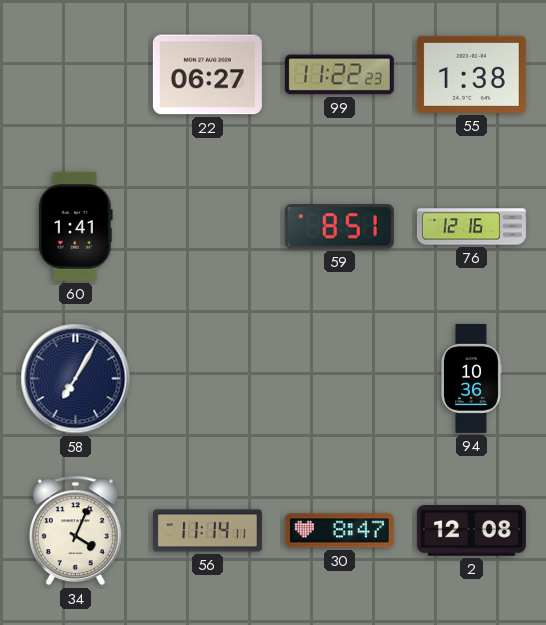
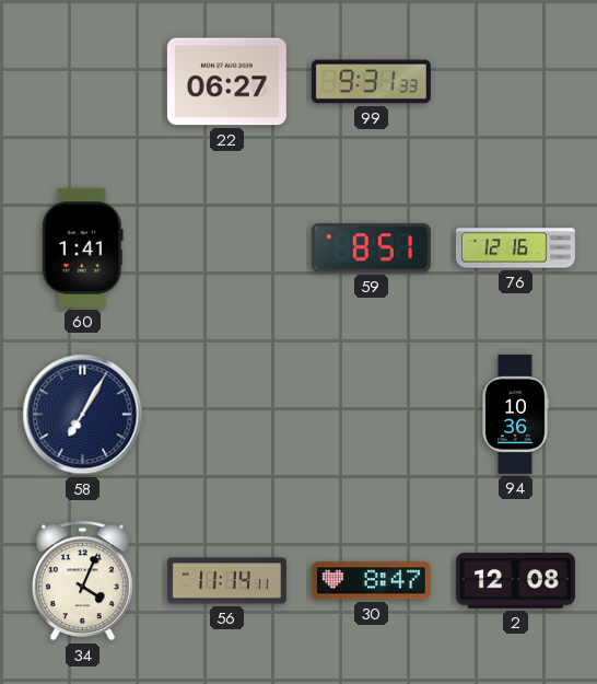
99: 11:22 -> 9:31 (371, 82)
55: 1:38 -> none (471, 74)
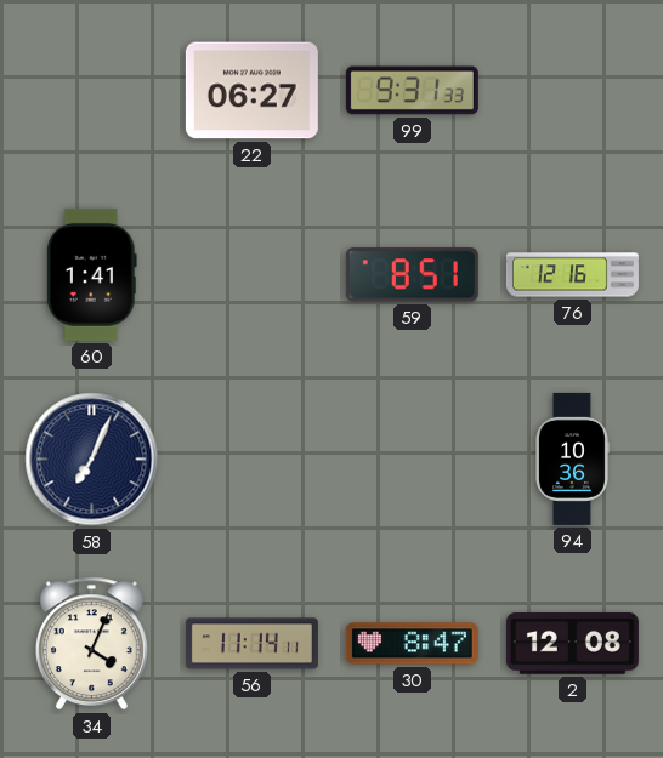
58: 7:05 -> 7:04 (92, 460)
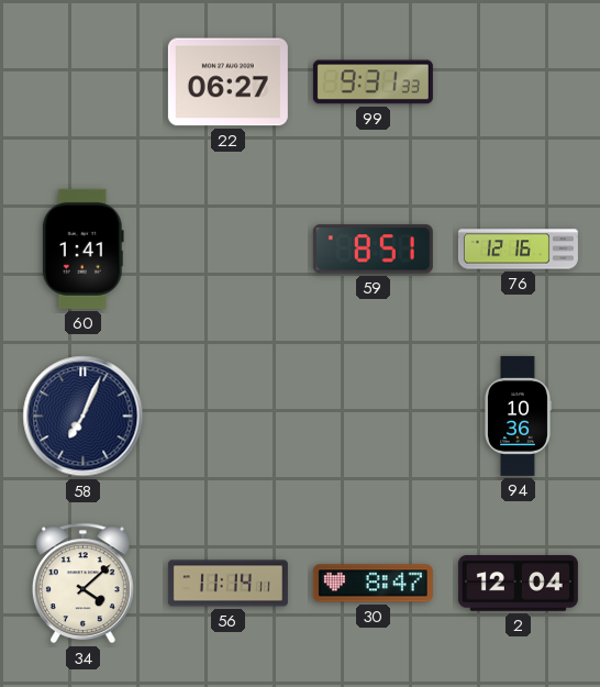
34: 4:04 -> 4:08 (82, 584)
2: 12:08 -> 12:04 (518, 584)
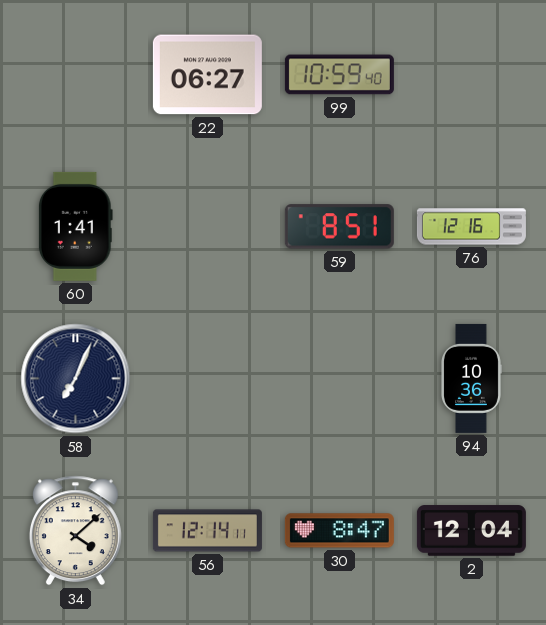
99: 9:31 -> 10:59 (339, 75)
56: 11:14 -> 12:14 (207, 531)
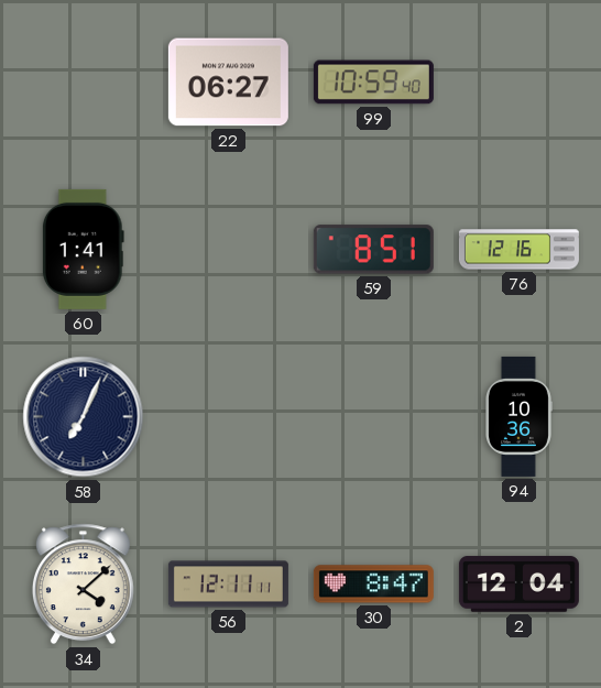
56: 12:14 -> 12:11 (228, 585)
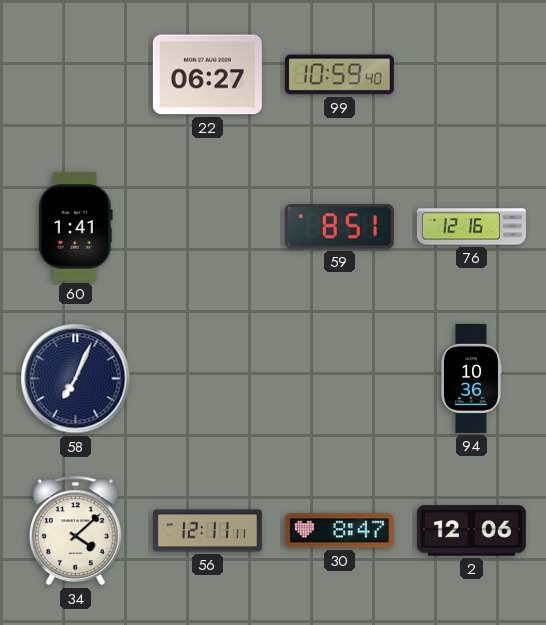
2: 12:04 -> 12:06 (471, 531)
